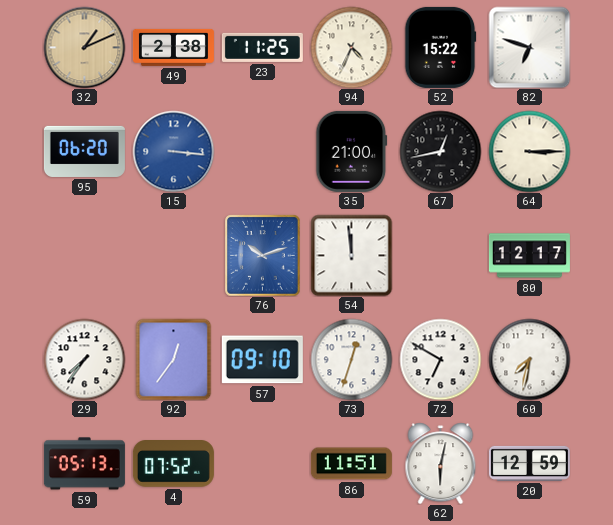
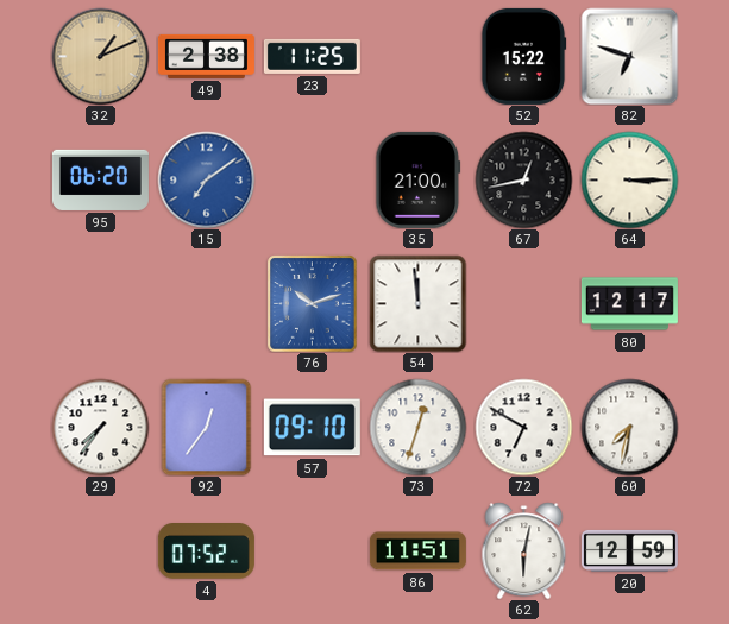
94: 4:34 -> none (351, 47)
15: 3:16 -> 7:09 (206, 179)
59: 05:13 -> none (84, 464)
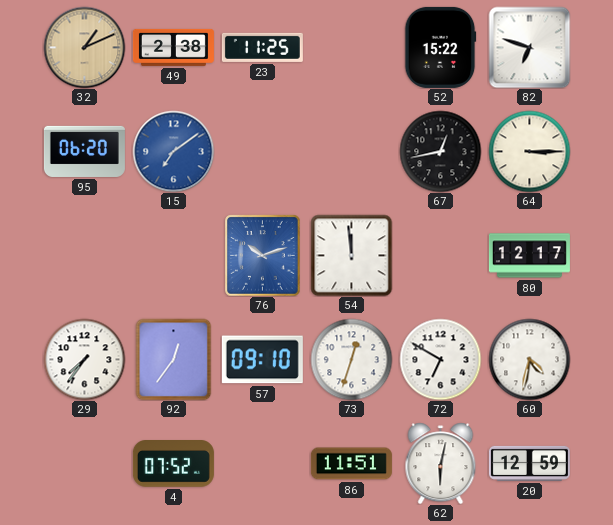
35: 21:00 -> none (419, 179)
60: 7:32 -> 4:32 (529, 359)
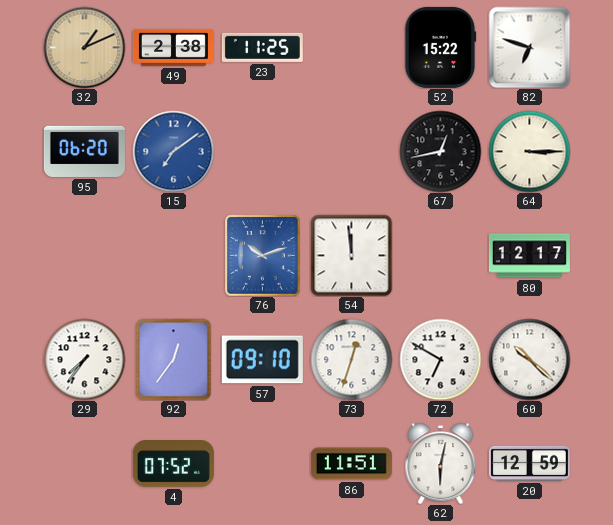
60: 4:32 -> 10:22 (529, 359)
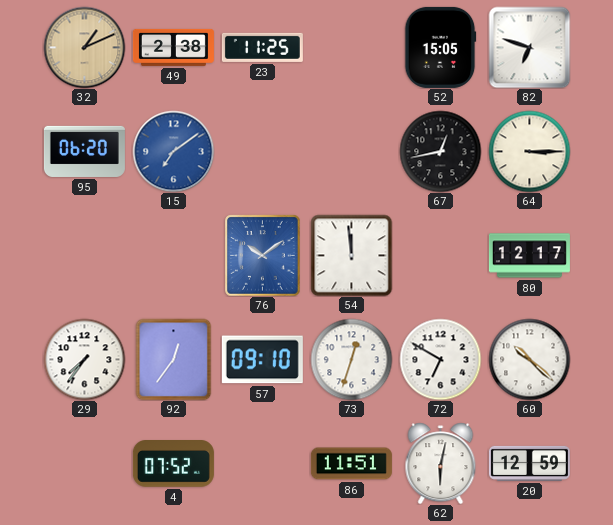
52: 15:22 -> 15:05 (440, 47)
76: 10:12 -> 10:09 (263, 255)
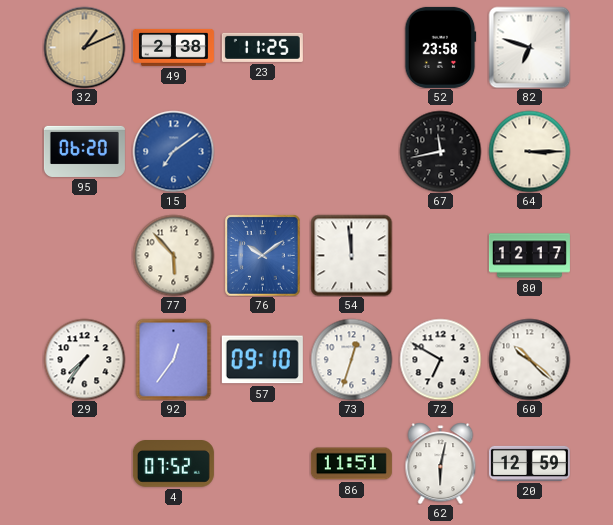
52: 15:05 -> 23:58 (440, 47)
67: 12:43 -> 11:43 (440, 151)
77: none -> 5:53 (173, 255)
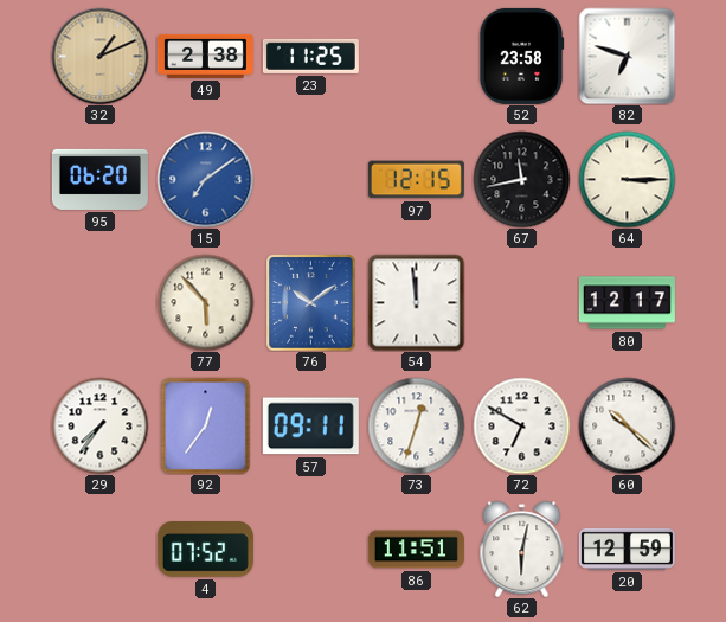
97: none -> 12:15 (416, 180)
57: 09:10 -> 09:11 (310, 427)
